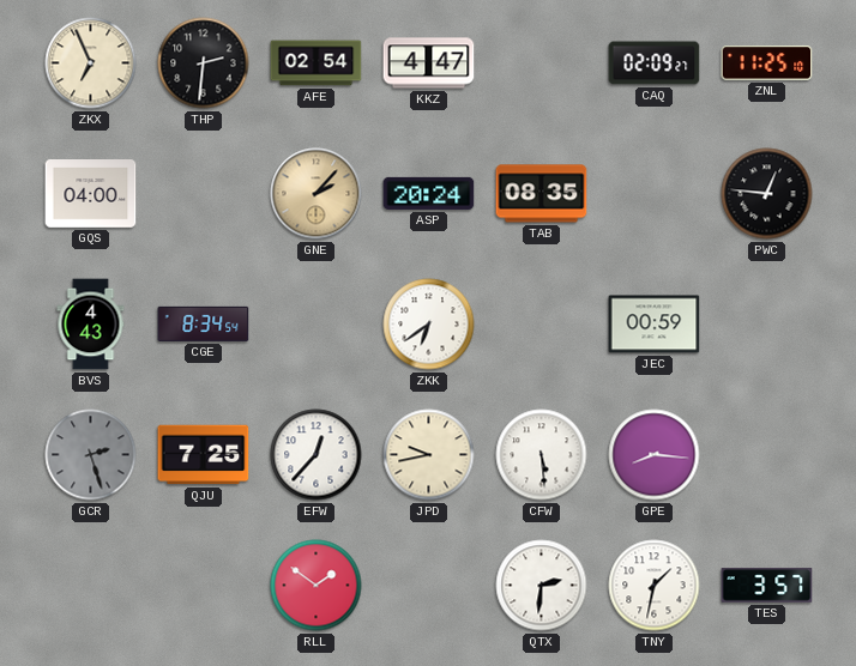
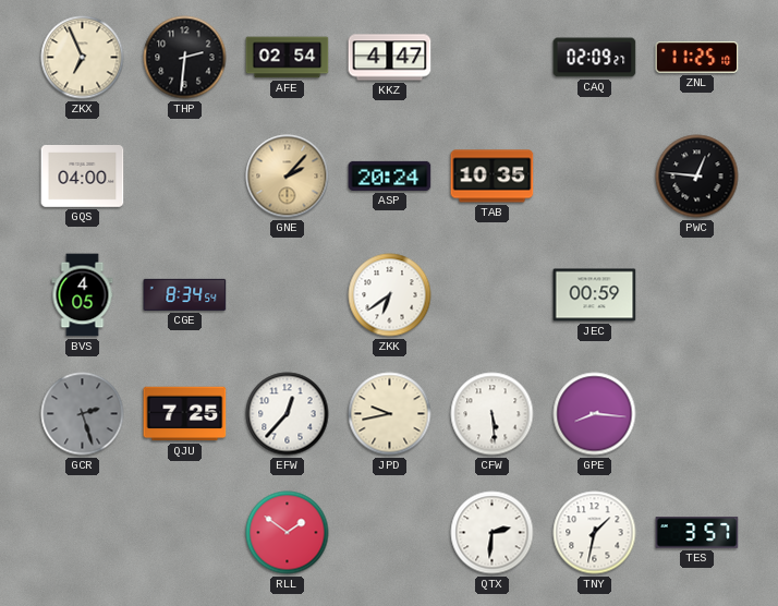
TAB: 08:35 -> 10:35 (493, 177)
BVS: 4:43 -> 4:05 (83, 295)
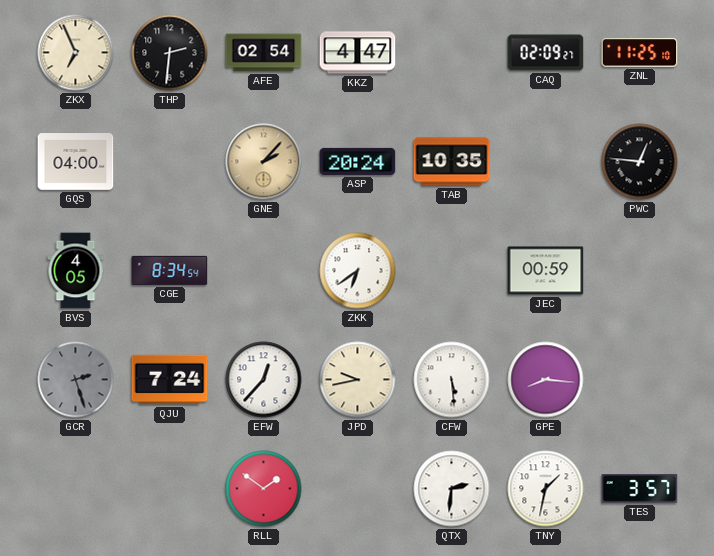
QJU: 7:25 -> 7:24 (170, 380)
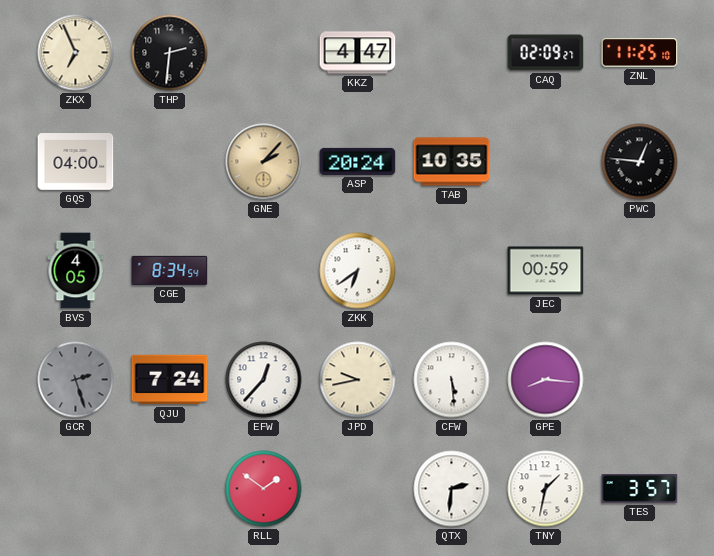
AFE: 02:54 -> none (264, 53)
